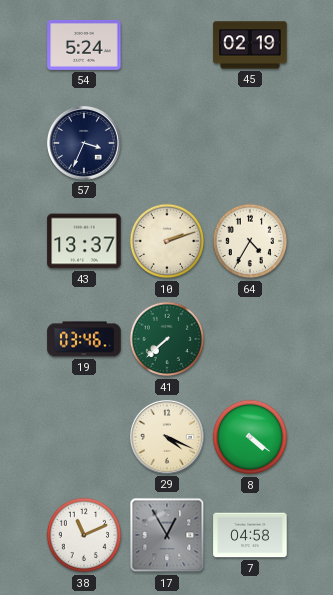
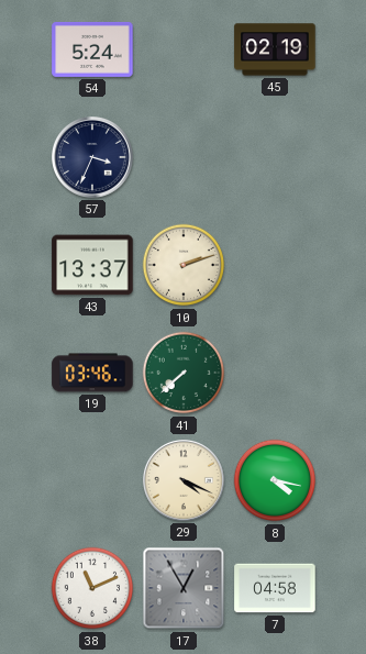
64: 4:35 -> none (250, 241)
8: 4:21 -> 4:17 (275, 480)
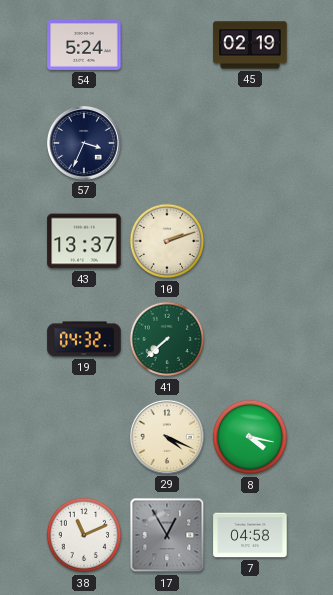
19: 03:46 -> 04:32 (84, 339)
